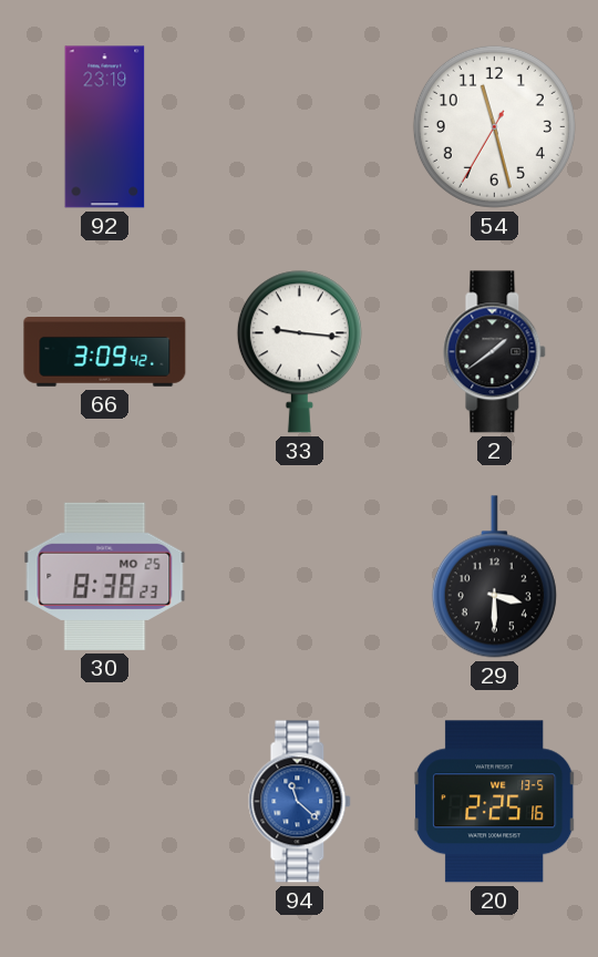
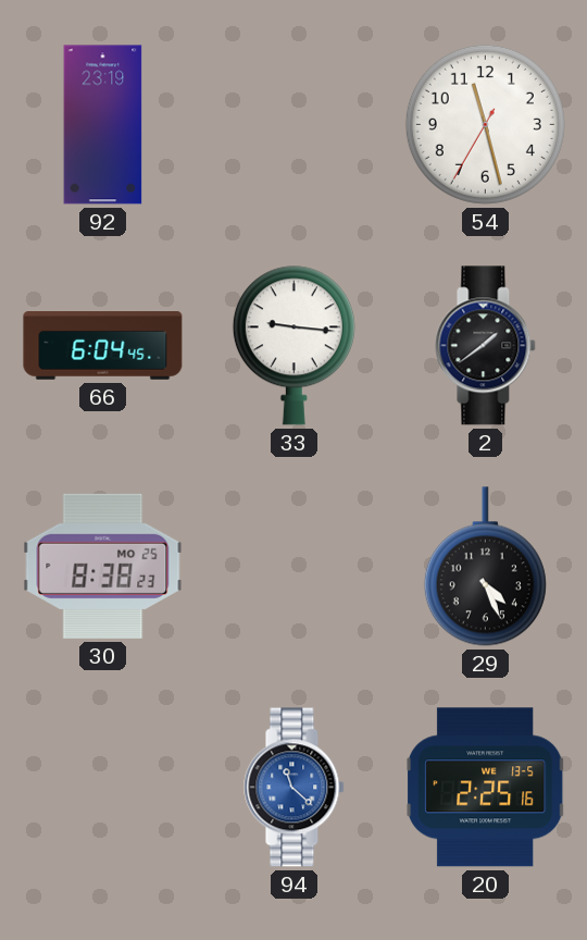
66: 3:09 -> 6:04 (103, 346)
29: 3:30 -> 4:26 (485, 567)
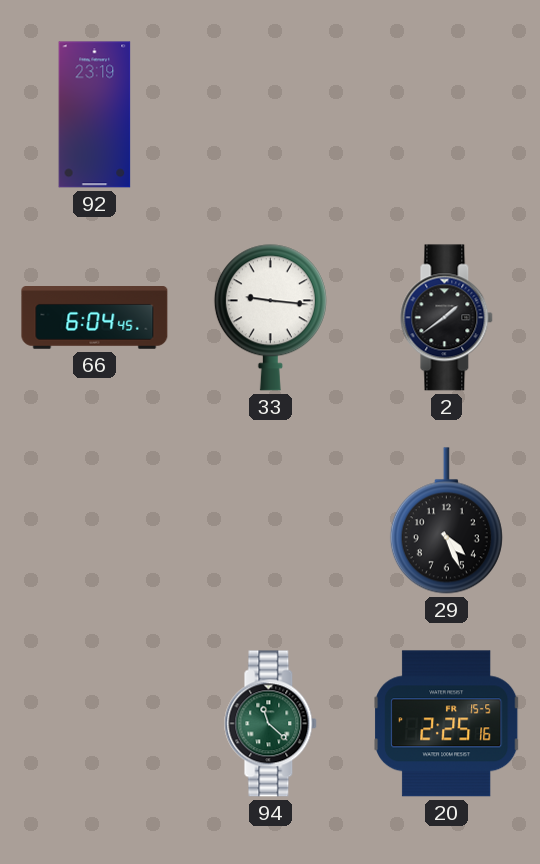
54: 11:27 -> none (485, 124)
30: 8:38 -> none (103, 566)
94 dial: blue -> green (271, 724)
20 date: WE 13-5 -> FR 15-5 (447, 724)
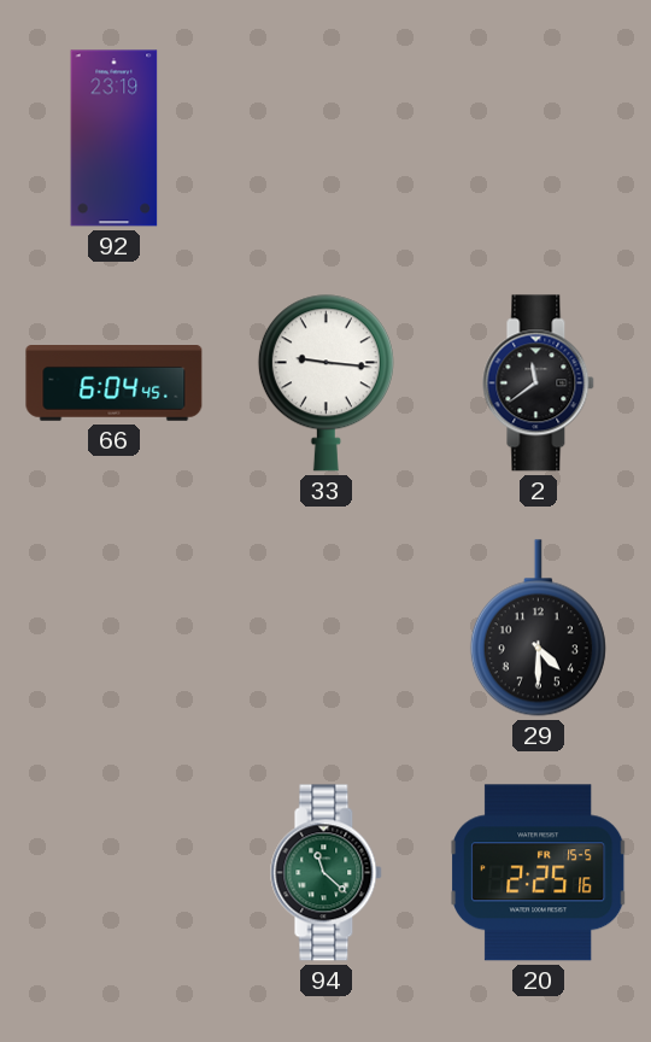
2: 1:39 -> 11:39 (539, 384)
29: 4:26 -> 4:30 (538, 628)
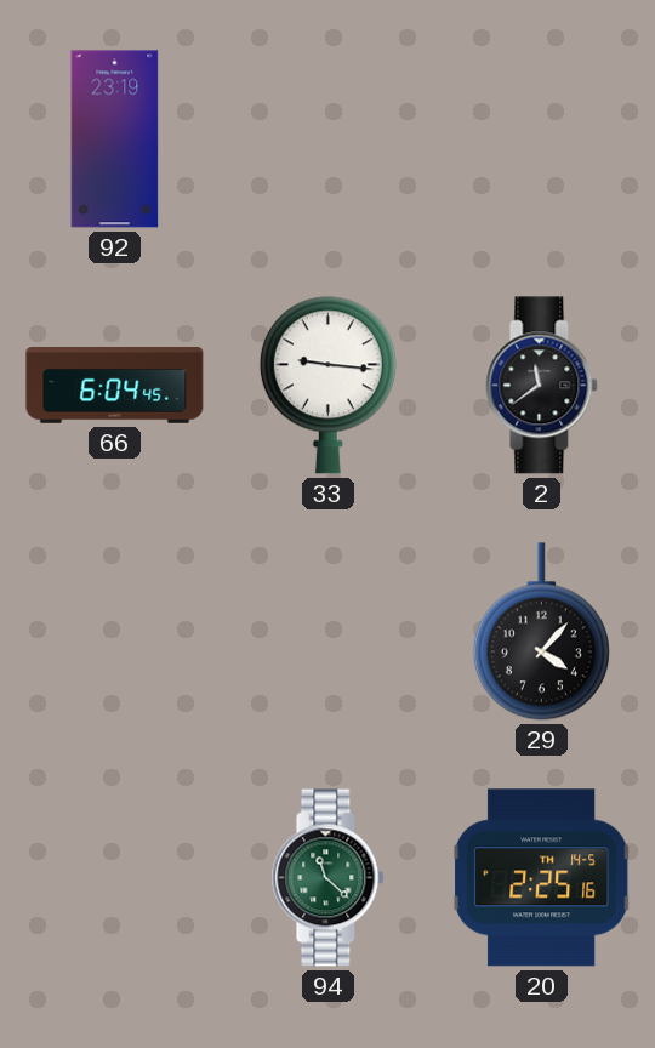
29: 4:30 -> 4:07 (541, 632)
20 date: FR 15-5 -> TH 14-5 (542, 878)
